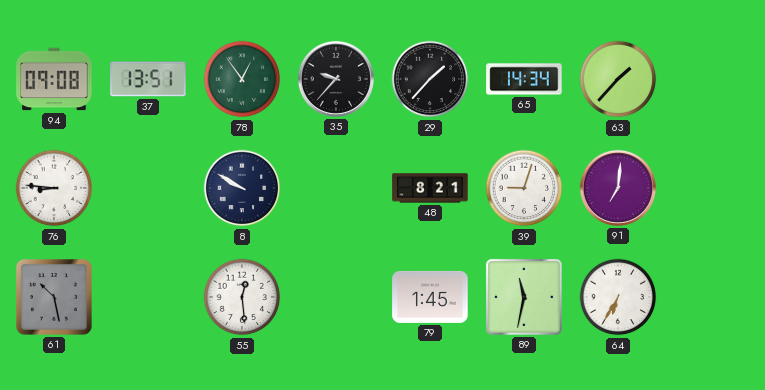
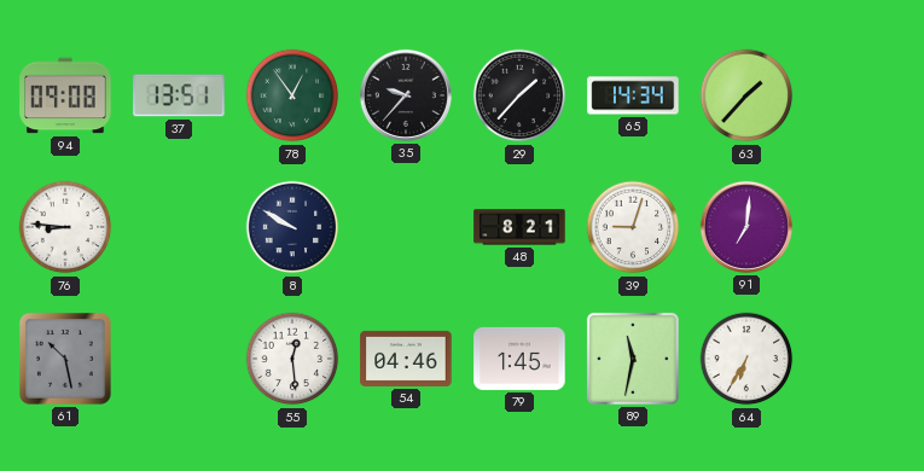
54: none -> 04:46 (406, 359)
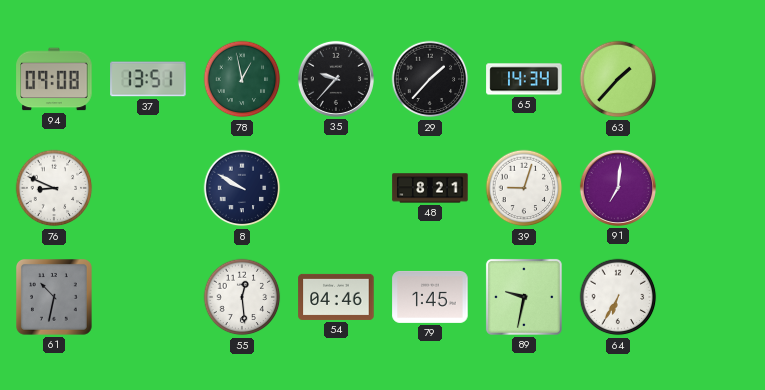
78: 12:54 -> 12:58 (242, 79)
76: 8:46 -> 8:49 (54, 188)
61: 10:28 -> 10:32 (55, 298)
89: 11:32 -> 9:32 (524, 297)
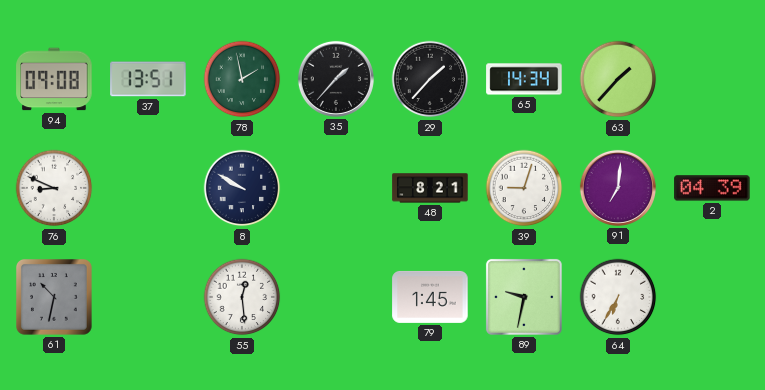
78: 12:58 -> 1:58 (242, 79)
35: 9:37 -> 1:37 (336, 79)
2: none -> 04:39 (712, 188)
54: 04:46 -> none (336, 297)
